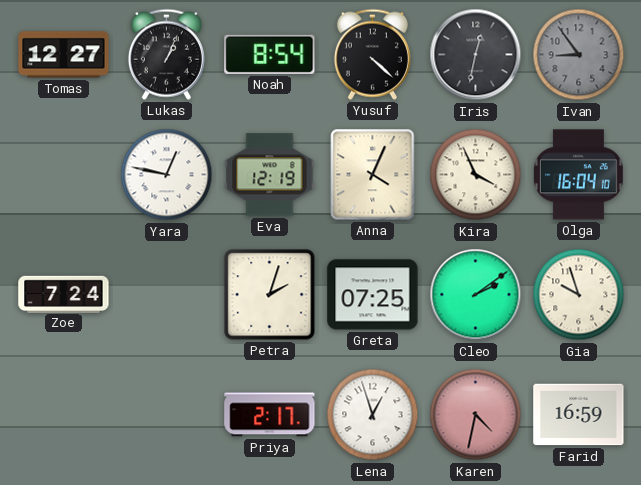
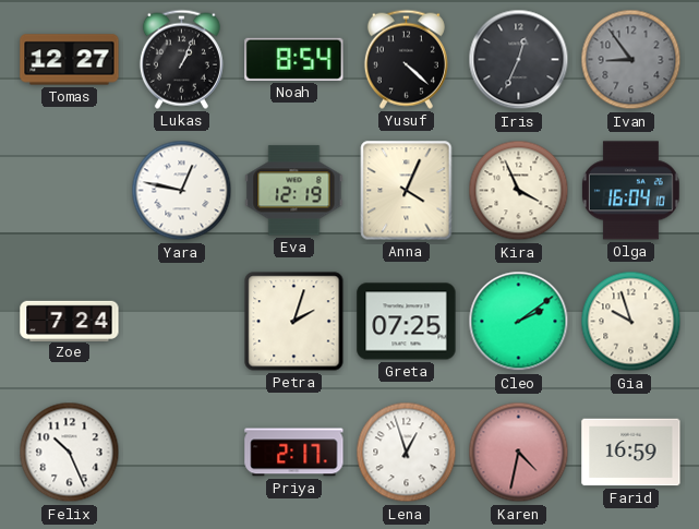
Iris: 12:32 -> 12:34 (519, 60)
Felix: none -> 10:26 (70, 453)
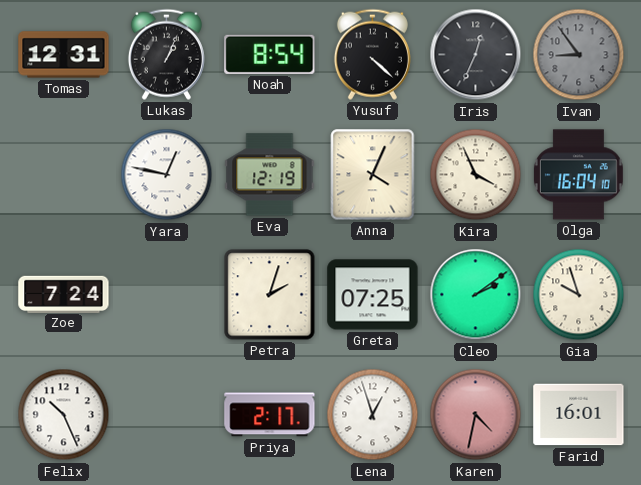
Tomas: 12:27 -> 12:31 (64, 55)
Farid: 16:59 -> 16:01 (579, 415)
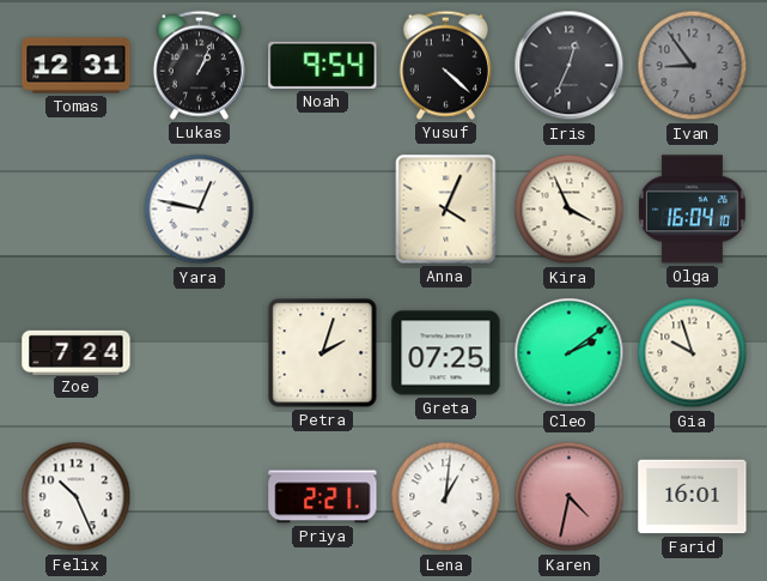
Noah: 8:54 -> 9:54 (323, 65)
Eva: 12:19 -> none (270, 175)
Priya: 2:17 -> 2:21 (323, 497)
Lena: 12:57 -> 1:01 (446, 497)
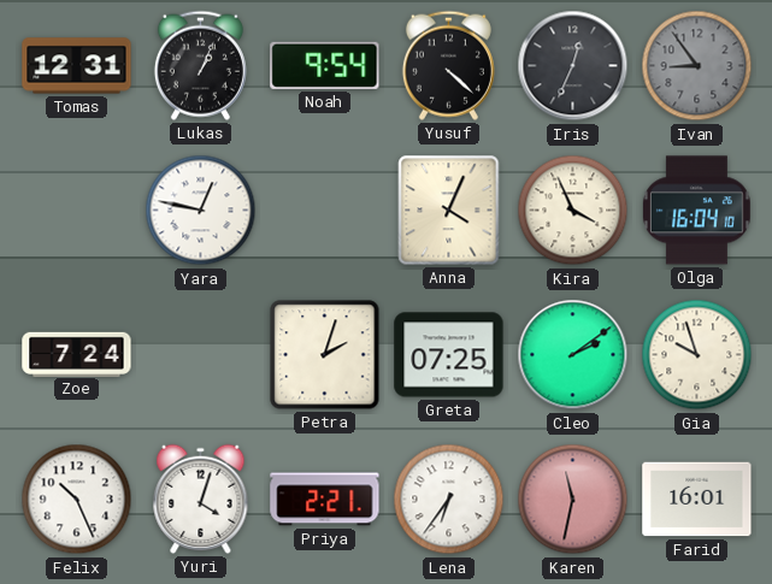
Yuri: none -> 4:03 (201, 499)
Lena: 1:01 -> 6:36 (449, 500)
Karen: 4:32 -> 11:32 (573, 500)
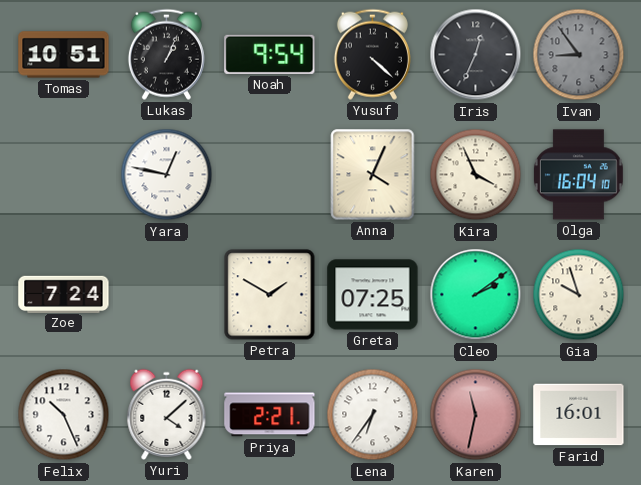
Tomas: 12:31 -> 10:51 (64, 55)
Petra: 2:03 -> 1:50 (270, 295)
Yuri: 4:03 -> 4:08 (167, 414)
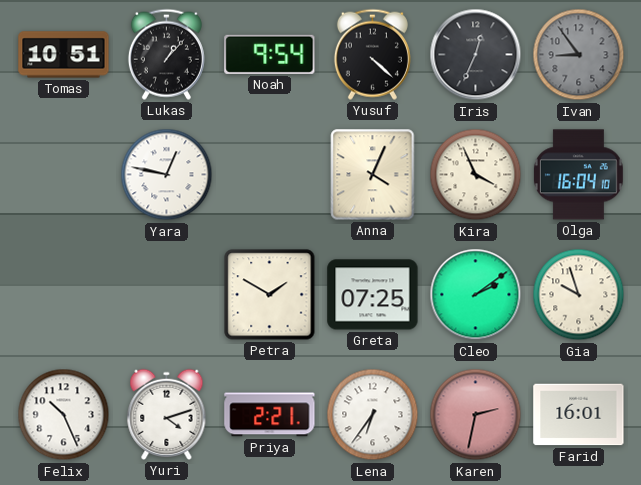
Lukas: 1:04 -> 1:07 (166, 54)
Zoe: 7:24 -> none (64, 294)
Yuri: 4:08 -> 4:12 (167, 414)
Karen: 11:32 -> 2:32 (476, 415)
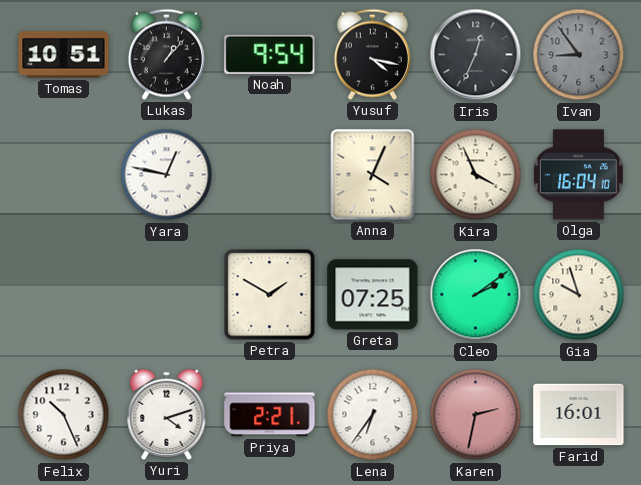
Yusuf: 4:22 -> 4:17 (372, 54)
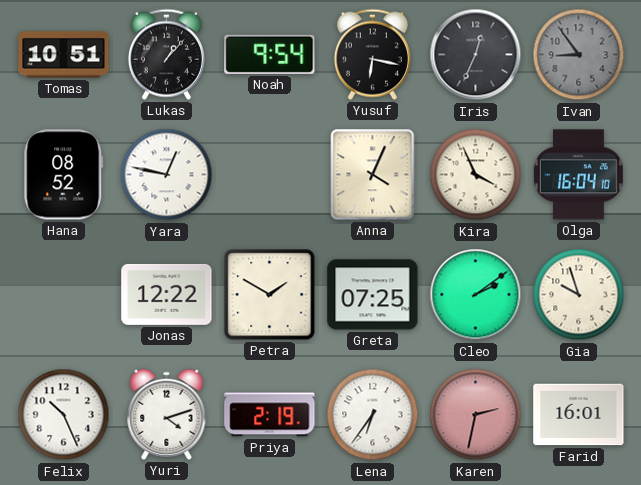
Yusuf: 4:17 -> 6:17 (372, 54)
Hana: none -> 08:52 (64, 175)
Jonas: none -> 12:22 (167, 294)
Priya: 2:21 -> 2:19 (270, 415)
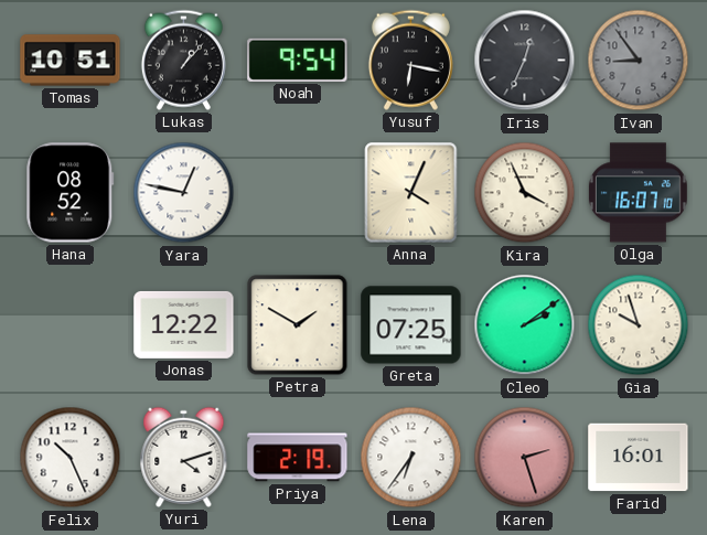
Olga: 16:04 -> 16:07 (638, 193)
Karen: 2:32 -> 2:27 (525, 458)
